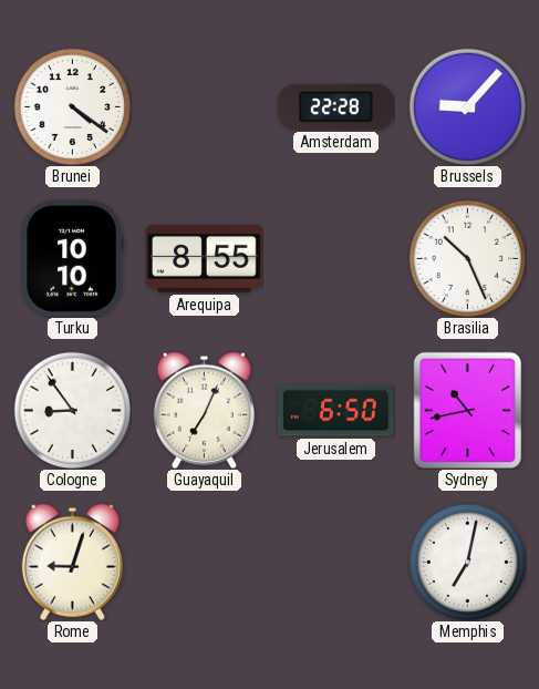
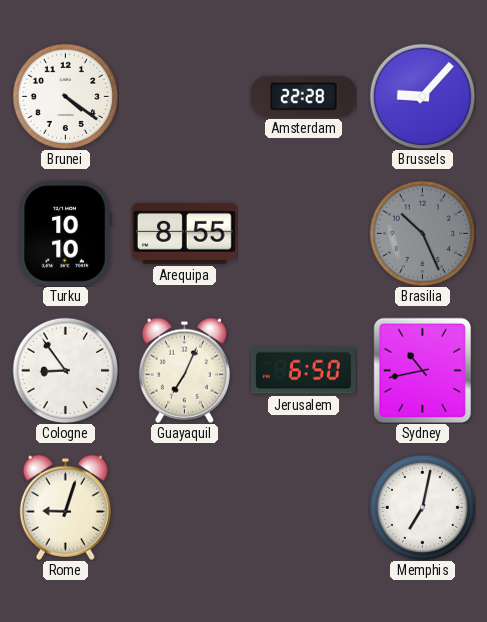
Brasilia dial: white -> grey (422, 233)
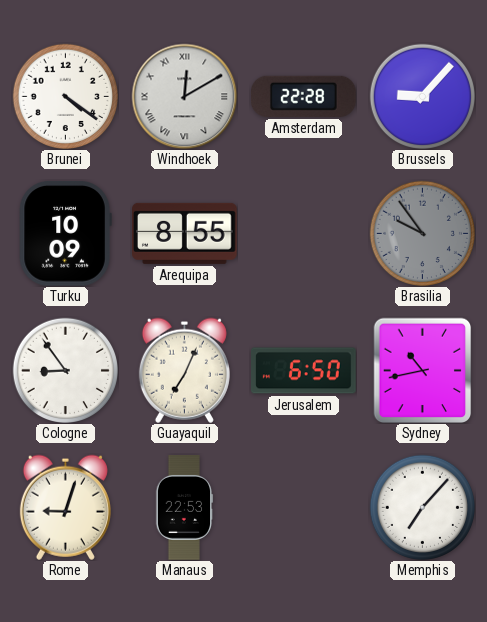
Windhoek: none -> 12:10 (184, 96)
Turku: 10:10 -> 10:09 (65, 233)
Brasilia: 10:26 -> 9:54 (422, 233)
Manaus: none -> 22:53 (184, 508)
Memphis: 7:02 -> 7:07 (422, 507)
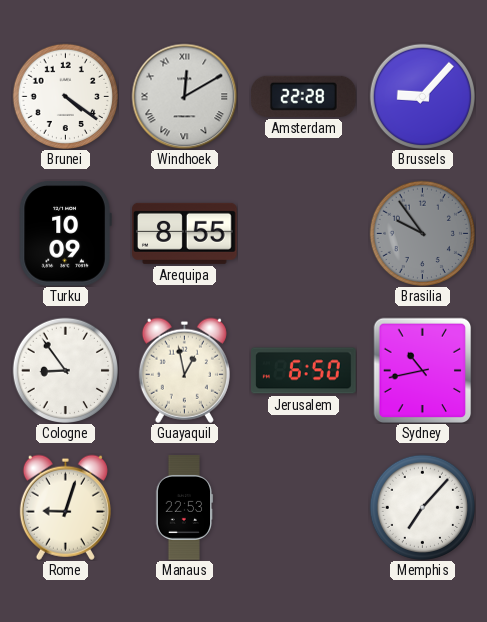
Guayaquil: 7:04 -> 12:58 (184, 370)
